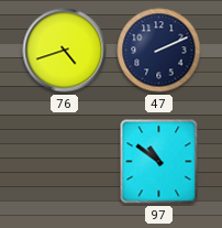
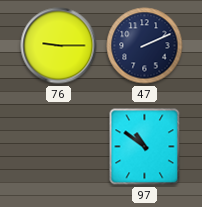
76: 4:42 -> 9:15 (59, 46)
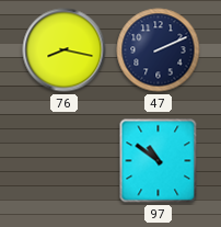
76: 9:15 -> 8:17 (65, 50)
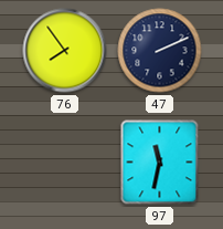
76: 8:17 -> 7:54 (65, 51)
97: 10:51 -> 11:32 (160, 163)
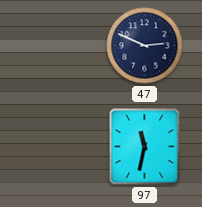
76: 7:54 -> none (65, 51)
47: 2:11 -> 2:49 (145, 46)
